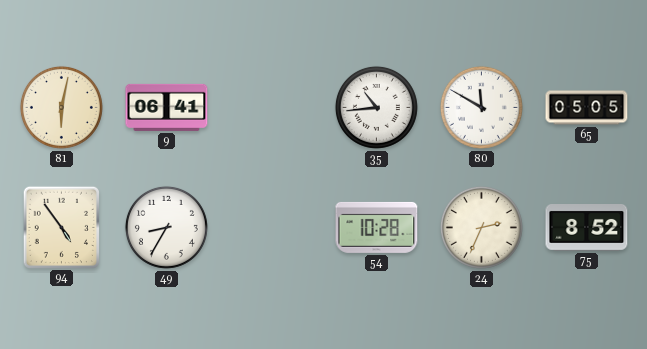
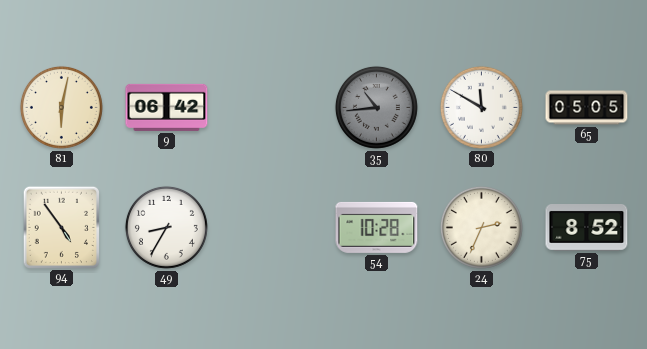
9: 06:41 -> 06:42 (167, 107)
35 dial: white -> grey (376, 107)
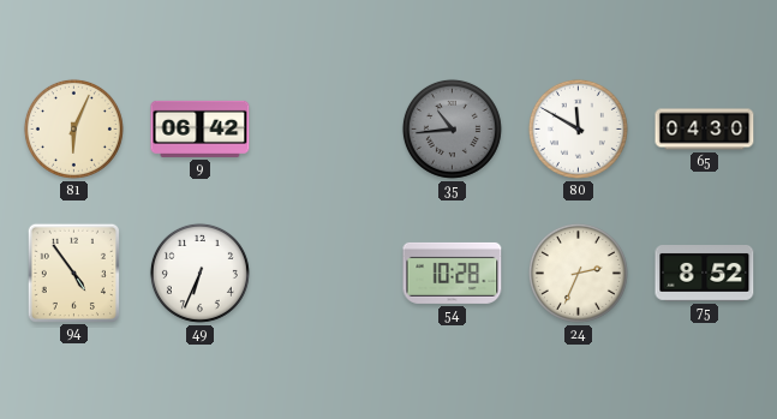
81: 6:02 -> 6:04 (73, 128)
65: 05:05 -> 04:30 (705, 130)
49: 8:35 -> 6:34 (199, 273)
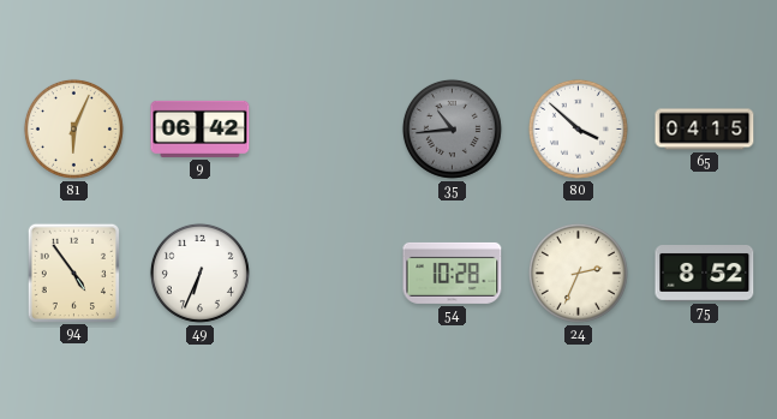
80: 11:50 -> 3:52 (578, 128)
65: 04:30 -> 04:15 (705, 130)
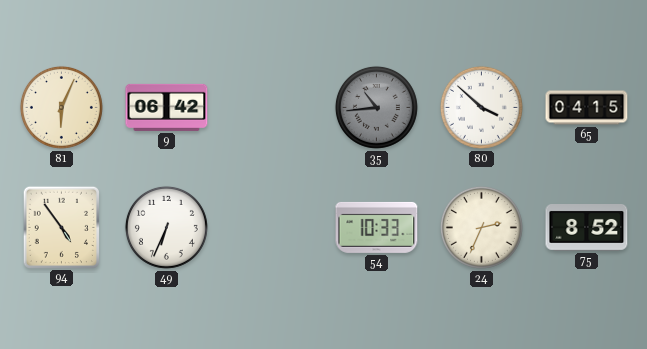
54: 10:28 -> 10:33 (377, 227)
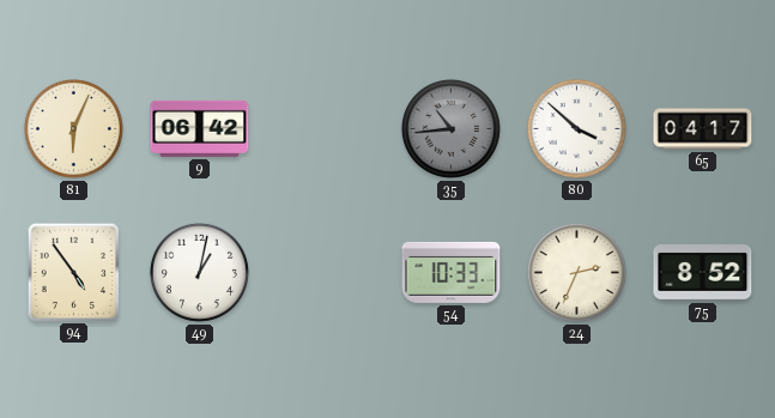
65: 04:15 -> 04:17 (703, 129)
49: 6:34 -> 1:02 (199, 272)
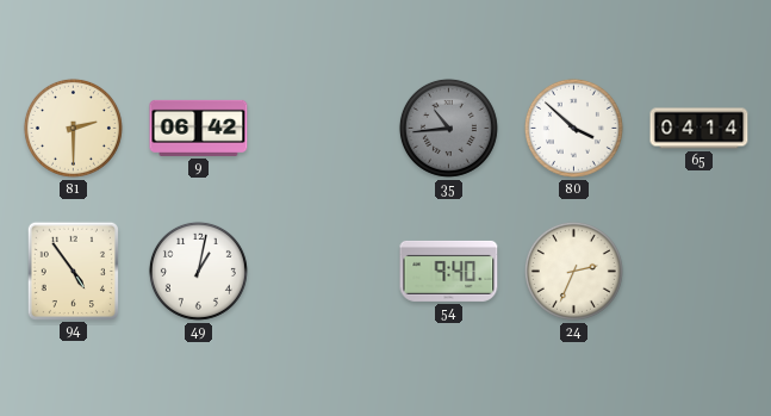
81: 6:04 -> 2:30 (73, 128)
65: 04:17 -> 04:14 (700, 129)
54: 10:33 -> 9:40 (449, 271)
75: 8:52 -> none (703, 273)
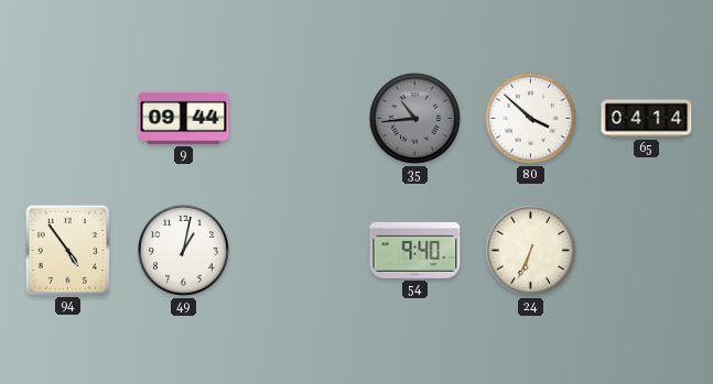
81: 2:30 -> none (73, 128)
9: 06:42 -> 09:44 (184, 118)
24: 2:34 -> 6:34 (530, 250)
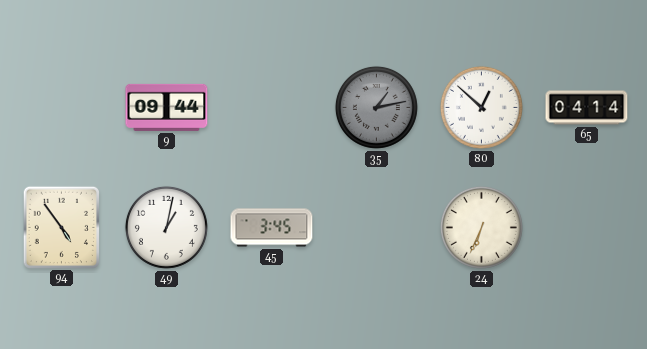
35: 10:44 -> 1:13 (376, 107)
80: 3:52 -> 12:52 (481, 107)
45: none -> 3:45 (272, 228)
54: 9:40 -> none (415, 250)
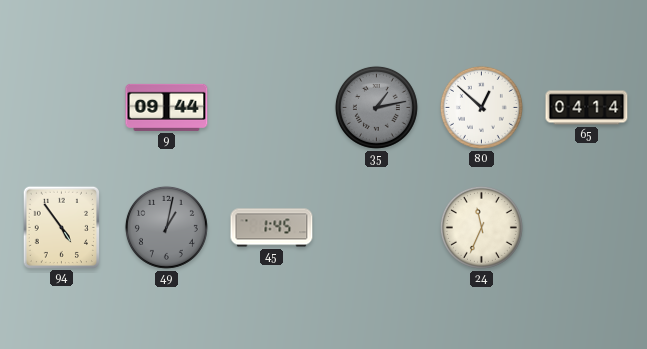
49 dial: white -> grey (166, 227)
45: 3:45 -> 1:45 (272, 228)
24: 6:34 -> 11:34 (481, 227)
